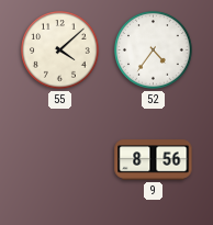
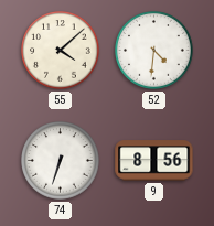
52: 4:36 -> 4:31 (154, 51)
74: none -> 6:33 (61, 161)
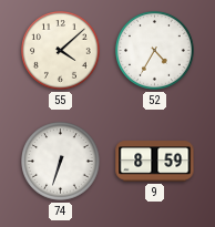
52: 4:31 -> 4:35 (155, 51)
9: 8:56 -> 8:59 (155, 162)
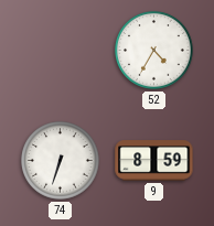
55: 4:08 -> none (61, 51)
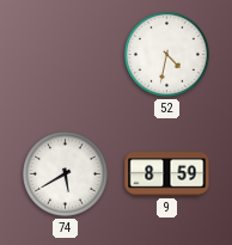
52: 4:35 -> 4:32 (167, 55)
74: 6:33 -> 5:40 (66, 174)
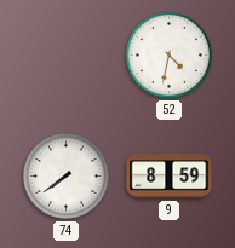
74: 5:40 -> 7:39 (67, 177)
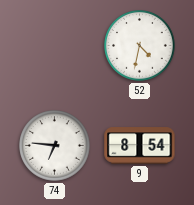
74: 7:39 -> 6:46 (55, 146)
9: 8:59 -> 8:54 (140, 146)
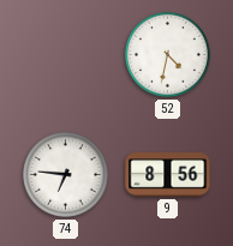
9: 8:54 -> 8:56 (168, 175)
